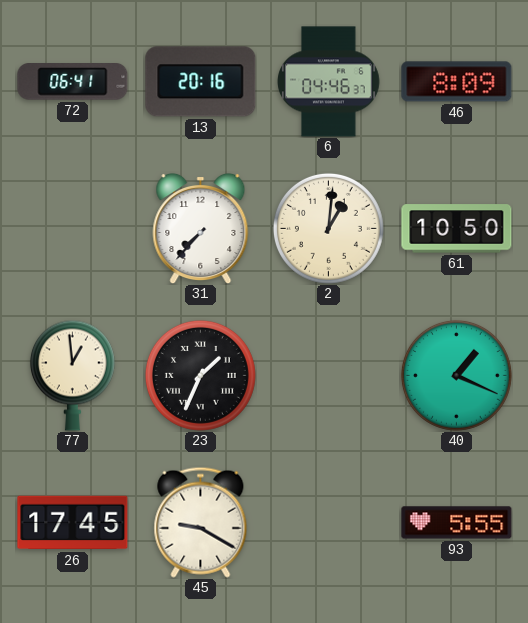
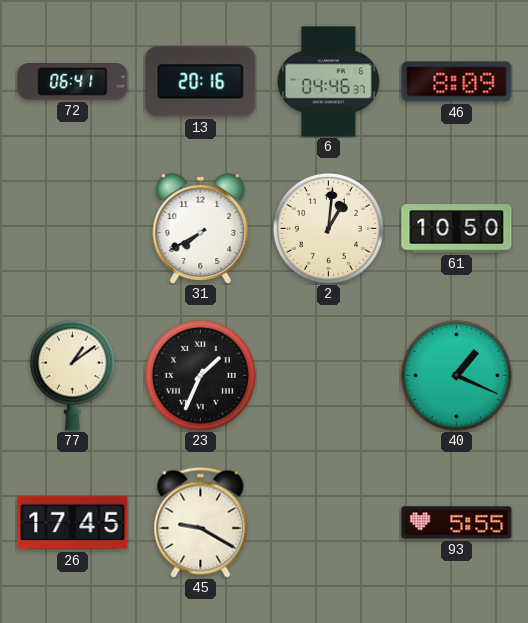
31: 7:37 -> 7:40 (201, 228)
77: 12:59 -> 1:09 (72, 375)
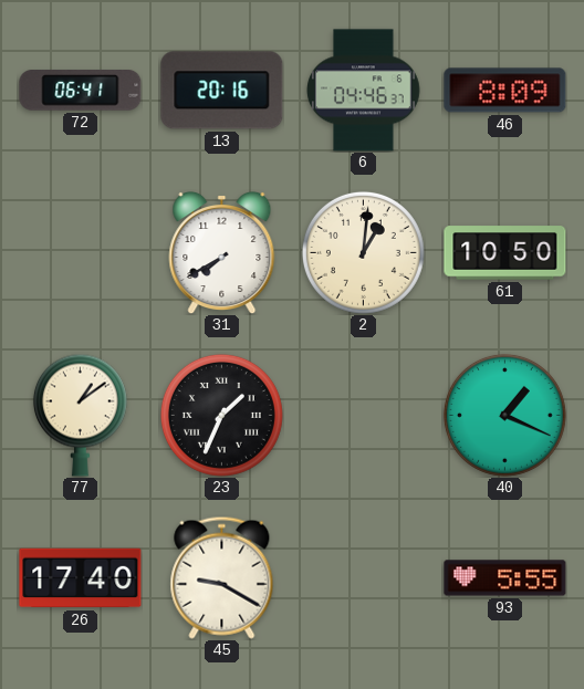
26: 17:45 -> 17:40 (81, 578)
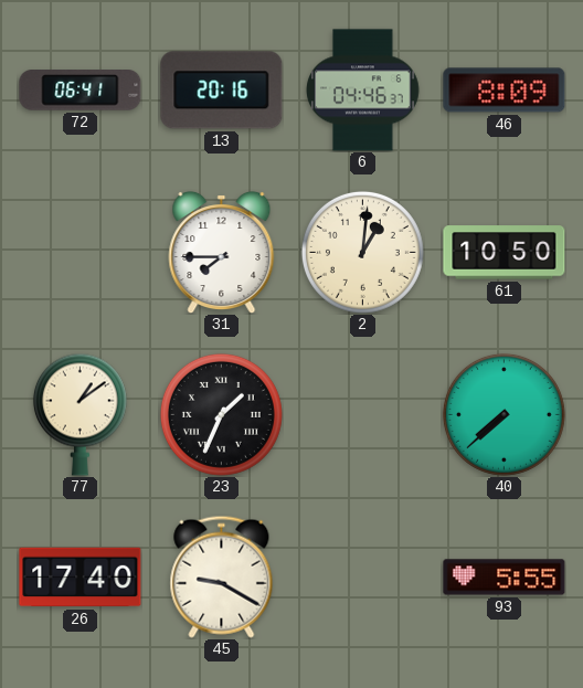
31: 7:40 -> 7:45 (222, 252)
40: 1:19 -> 7:38 (504, 414)
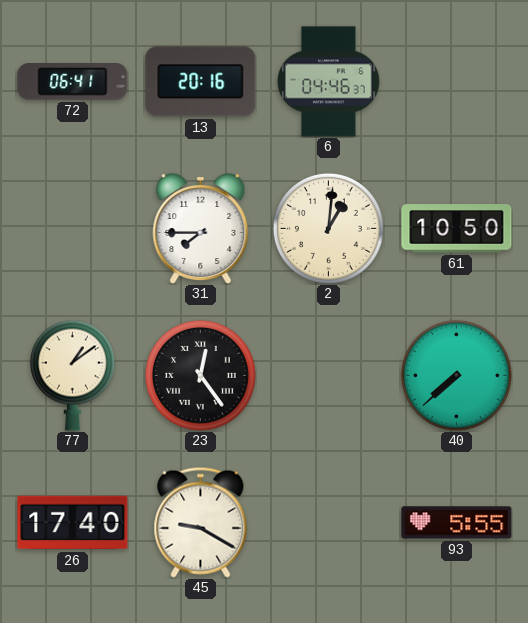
46: 8:09 -> none (505, 91)
23: 1:34 -> 12:24 (200, 375)
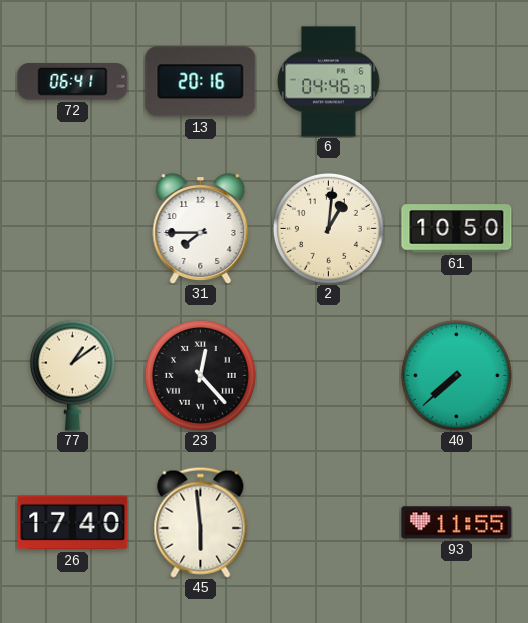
23: 12:24 -> 12:23 (200, 375)
45: 9:20 -> 5:59 (201, 522)
93: 5:55 -> 11:55 (457, 523)
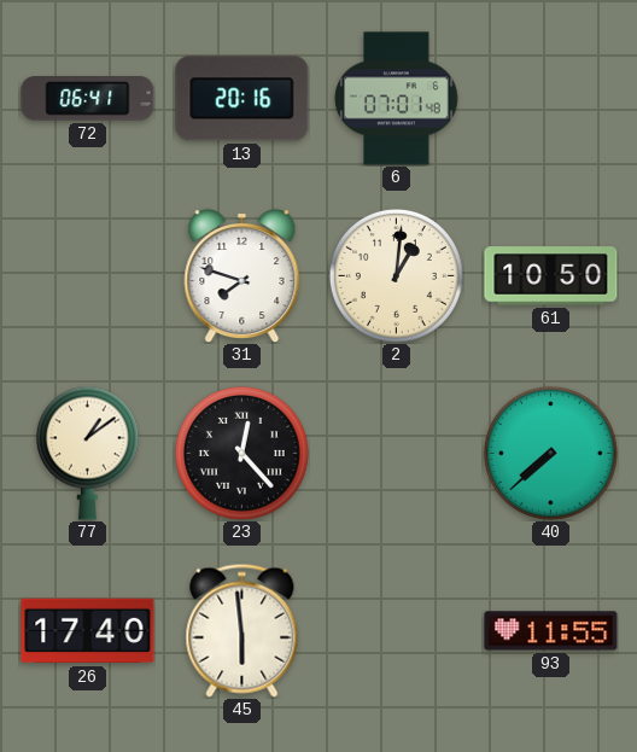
6: 04:46 -> 07:01 (397, 99)
31: 7:45 -> 7:48 (242, 275)
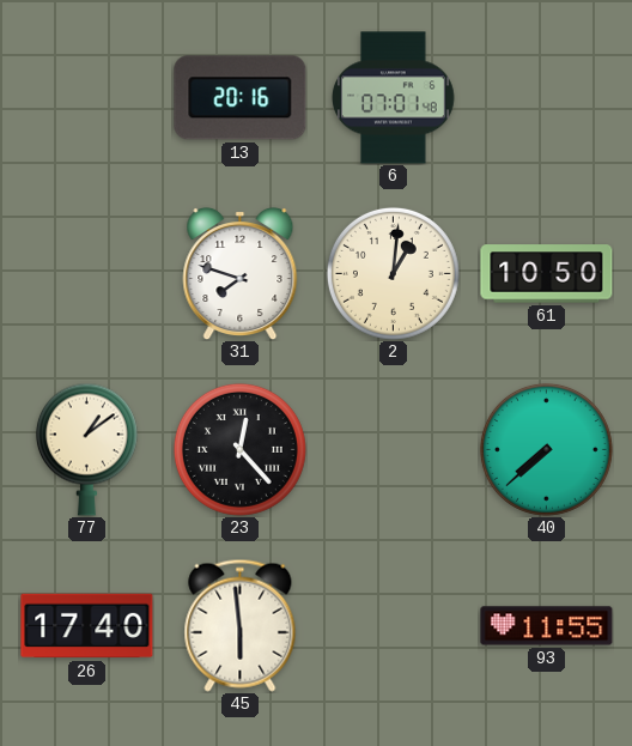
72: 06:41 -> none (88, 99)
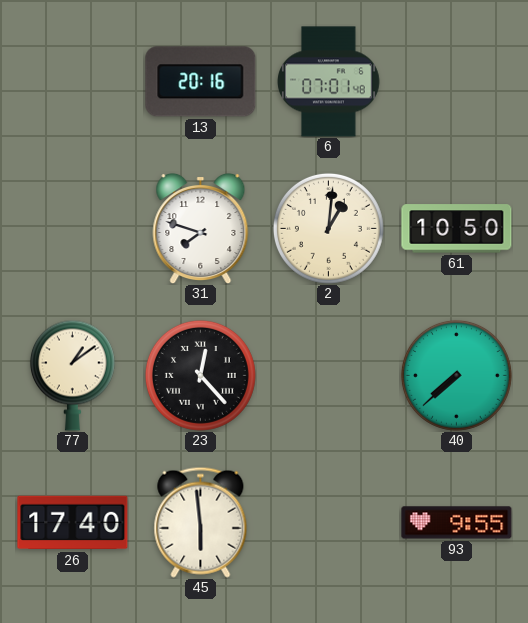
93: 11:55 -> 9:55 (457, 523)
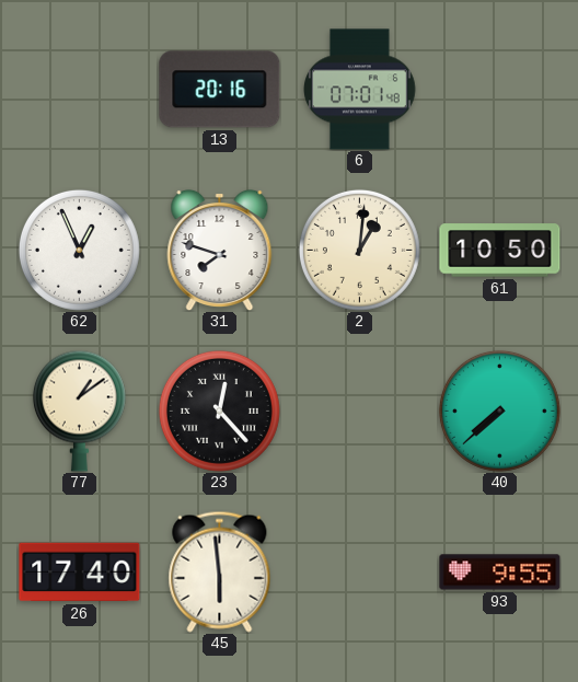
62: none -> 12:56 (79, 250)
